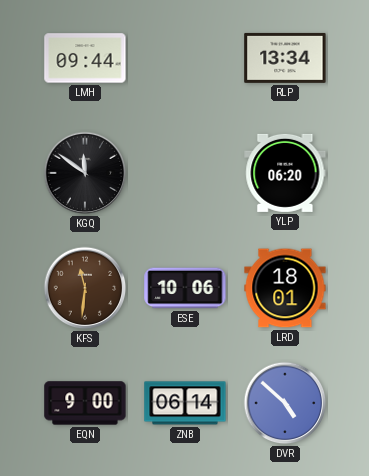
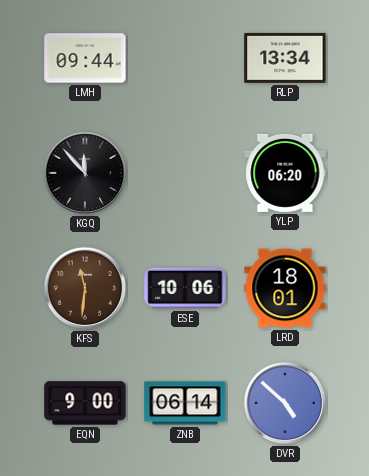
KGQ: 11:51 -> 11:53 (85, 173)
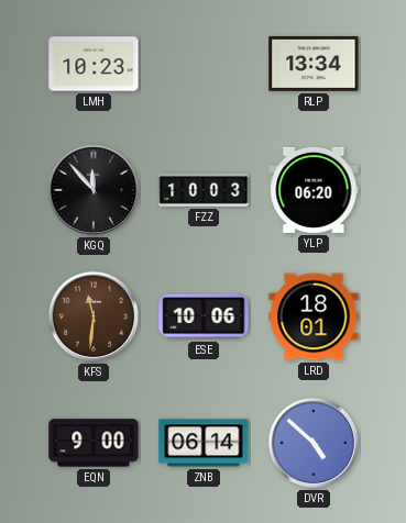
LMH: 09:44 -> 10:23 (94, 64)
FZZ: none -> 10:03 (204, 191)
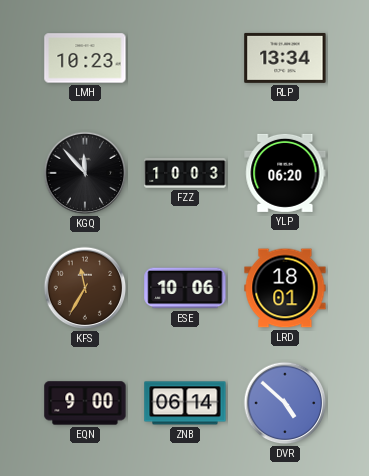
KFS: 11:31 -> 11:35 (85, 288)
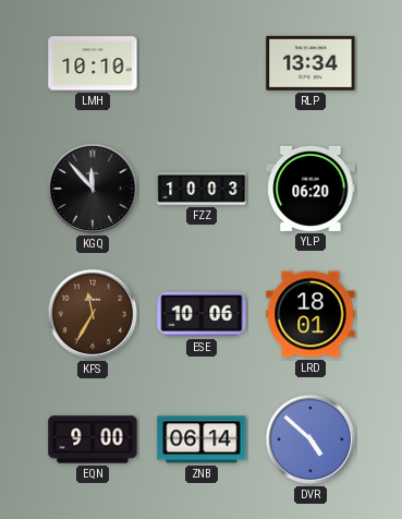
LMH: 10:23 -> 10:10 (93, 63)
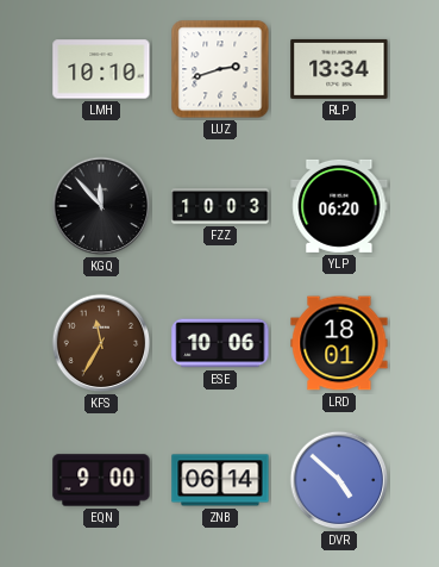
LUZ: none -> 2:42 (220, 69)
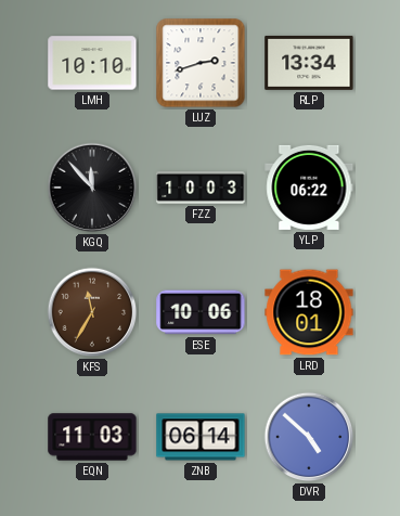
YLP: 06:20 -> 06:22 (309, 188)
EQN: 9:00 -> 11:03 (92, 437)
